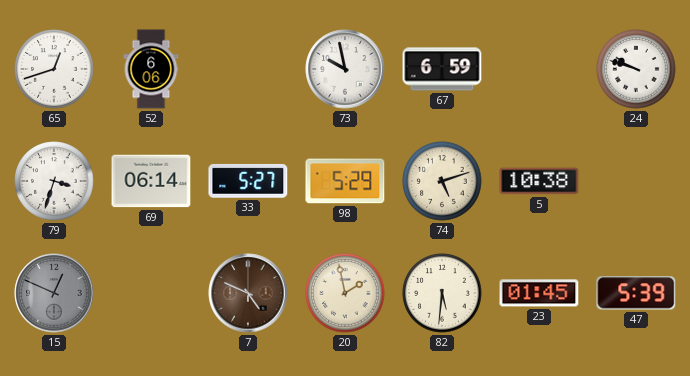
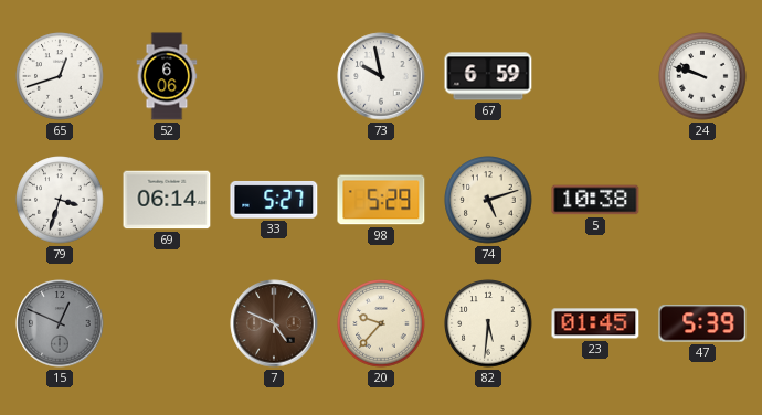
20: 1:58 -> 9:37 (381, 323)
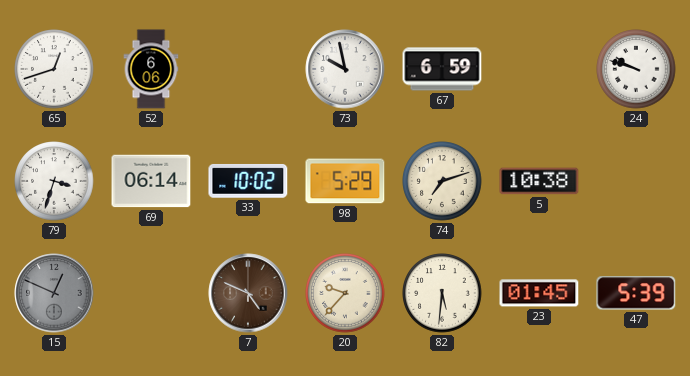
33: 5:27 -> 10:02 (248, 181)
74: 5:12 -> 7:12 (442, 181)
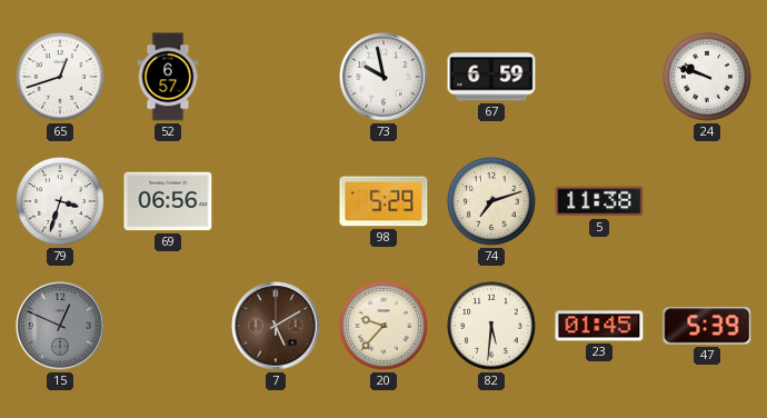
52: 6:06 -> 6:57 (168, 77)
69: 06:14 -> 06:56 (168, 201)
33: 10:02 -> none (248, 181)
5: 10:38 -> 11:38 (599, 201)
7: 4:49 -> 5:10 (276, 326)
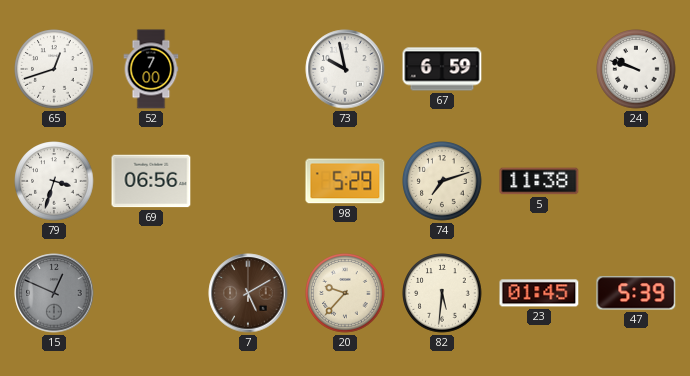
52: 6:57 -> 7:00 (151, 69)
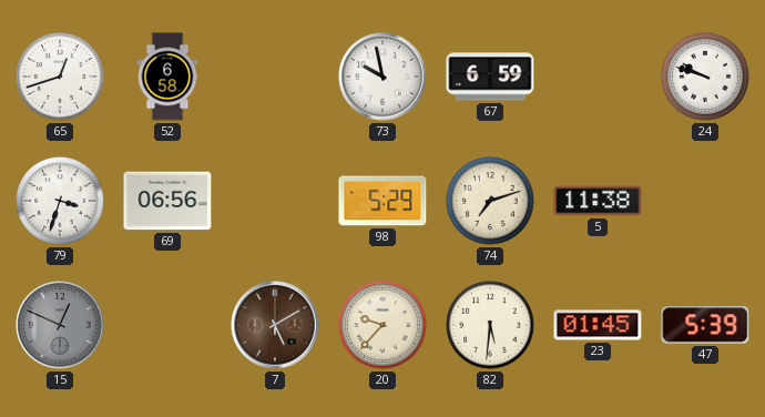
52: 7:00 -> 6:58 (167, 77)
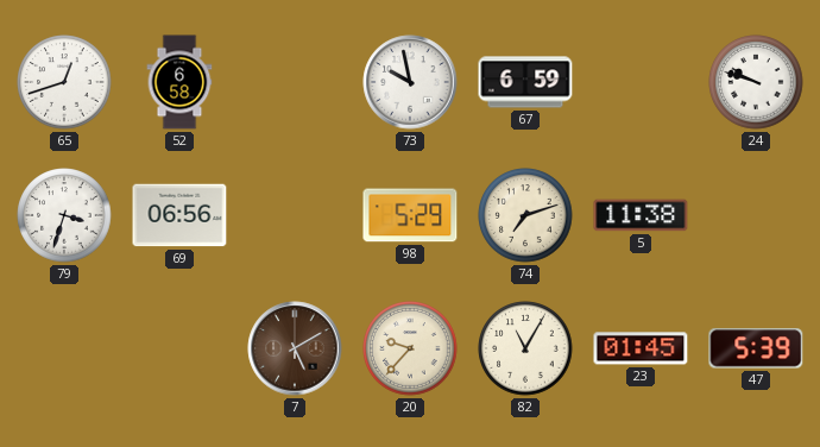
15: 12:49 -> none (60, 325)
82: 5:31 -> 11:05 (525, 348)
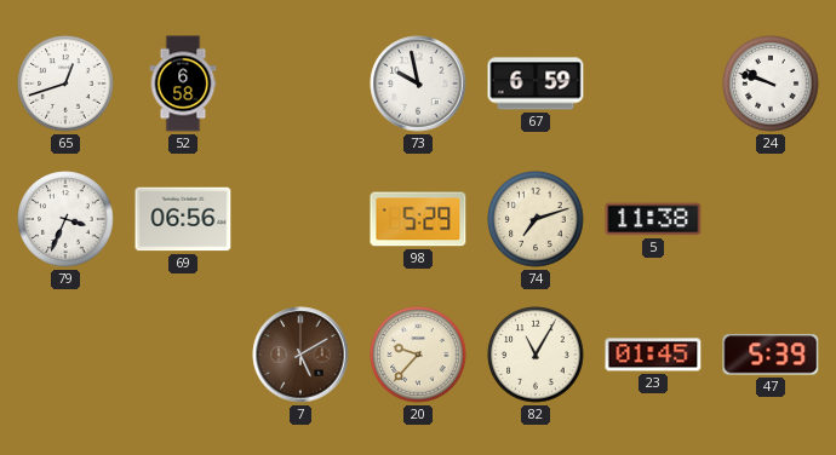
79: 3:33 -> 3:34 (65, 219)
